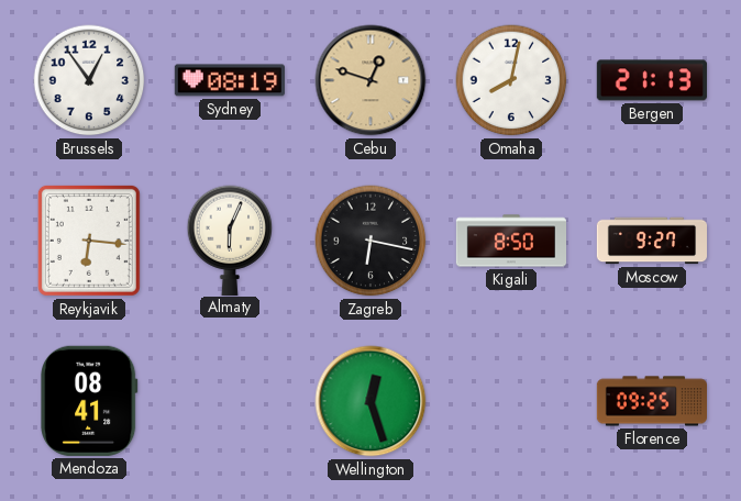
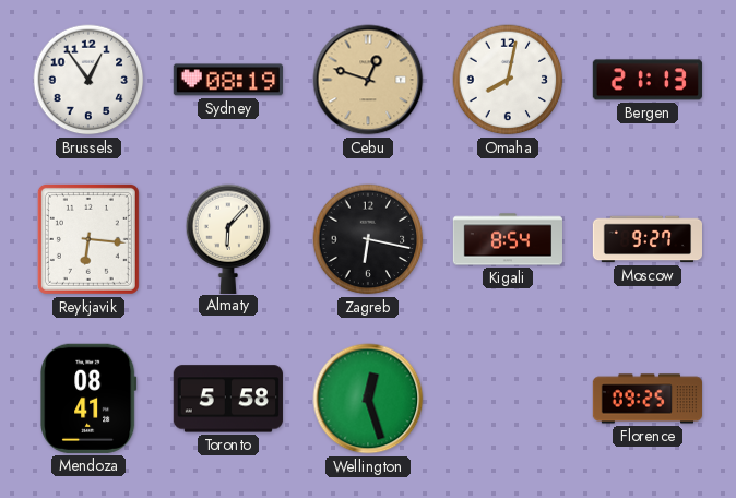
Almaty: 6:04 -> 6:07 (228, 238)
Kigali: 8:50 -> 8:54 (507, 239)
Toronto: none -> 5:58 (228, 399)
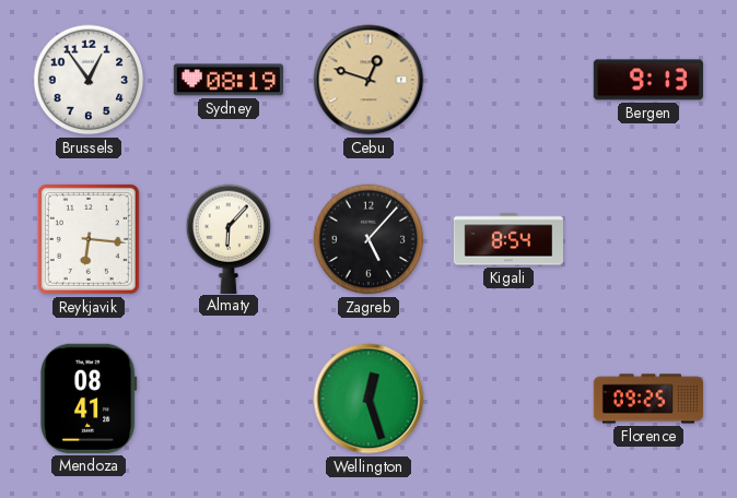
Omaha: 8:02 -> none (508, 80)
Bergen: 21:13 -> 9:13 (648, 80)
Zagreb: 6:17 -> 5:07 (368, 239)
Moscow: 9:27 -> none (646, 239)
Toronto: 5:58 -> none (228, 399)
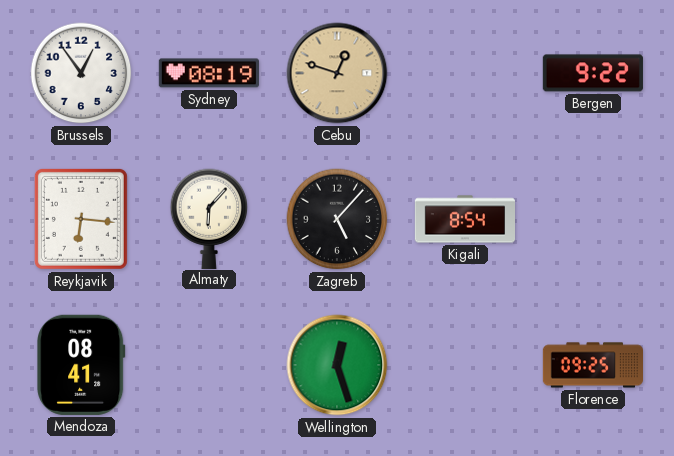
Bergen: 9:13 -> 9:22 (593, 73)
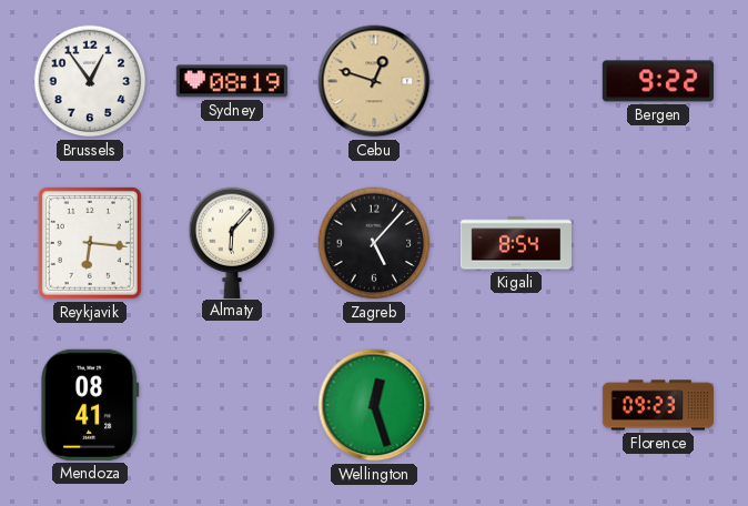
Florence: 09:25 -> 09:23 (657, 405)
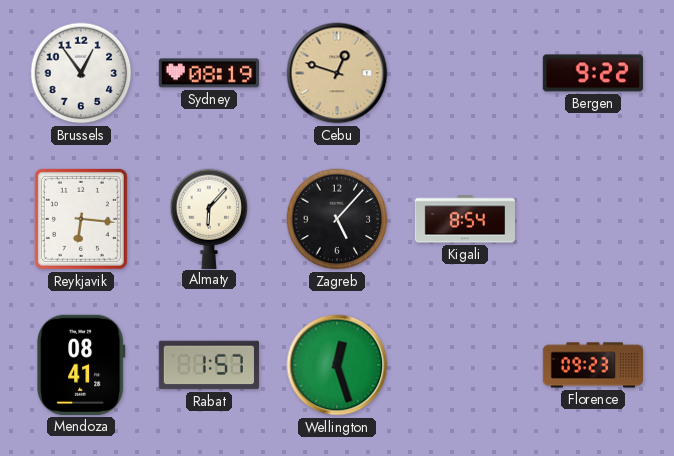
Rabat: none -> 1:57 (209, 365)
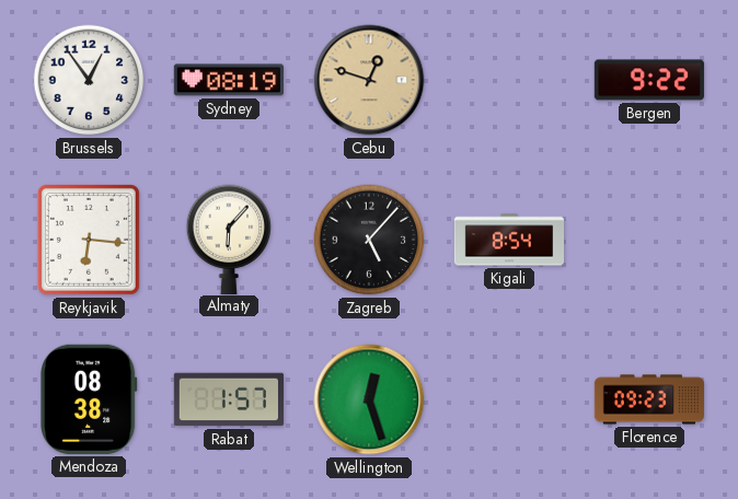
Mendoza: 08:41 -> 08:38 (89, 399)
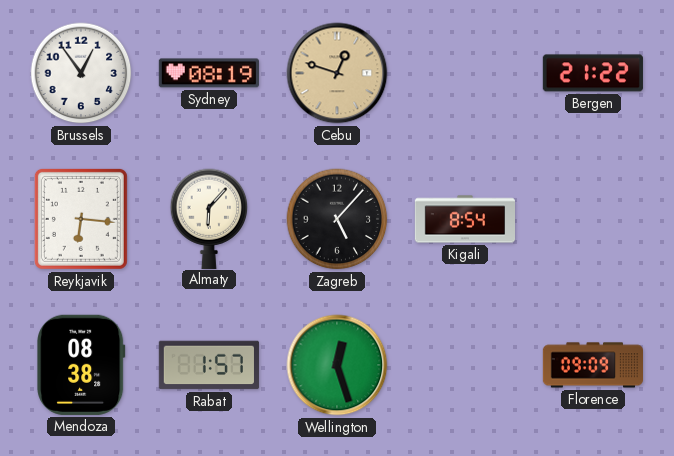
Bergen: 9:22 -> 21:22 (593, 73)
Florence: 09:23 -> 09:09 (592, 365)
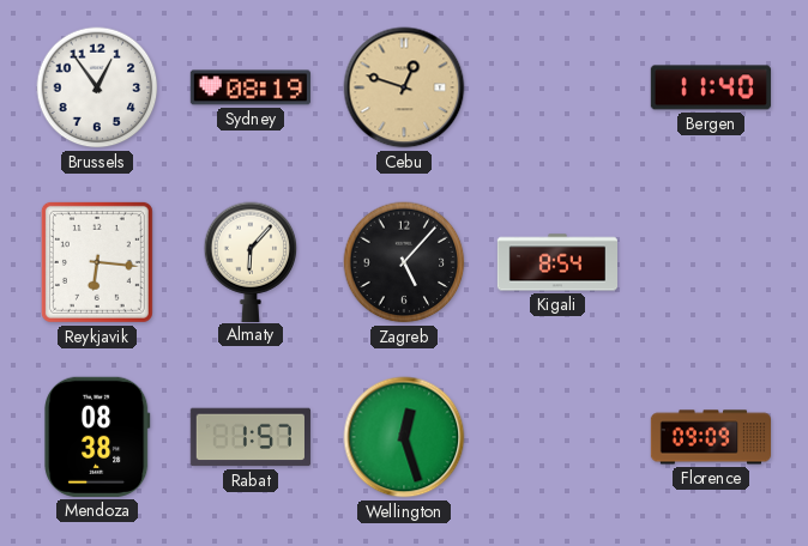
Bergen: 21:22 -> 11:40 (711, 87)
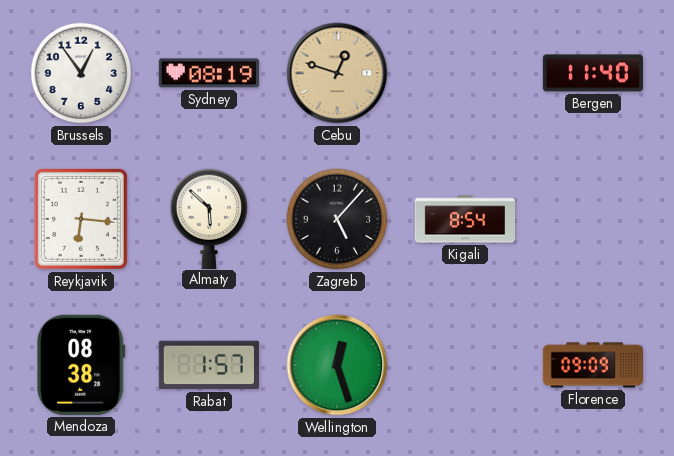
Almaty: 6:07 -> 5:52 (209, 218)
